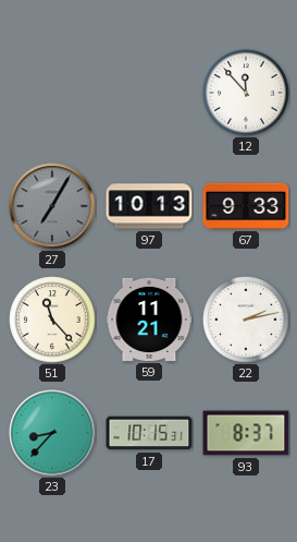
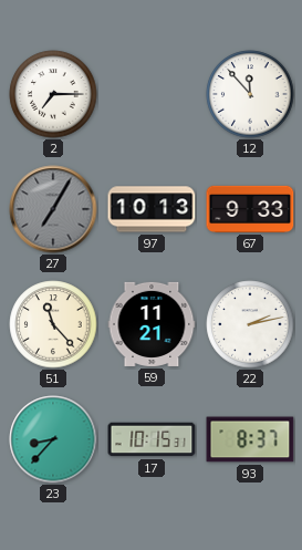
2: none -> 7:15 (53, 94)
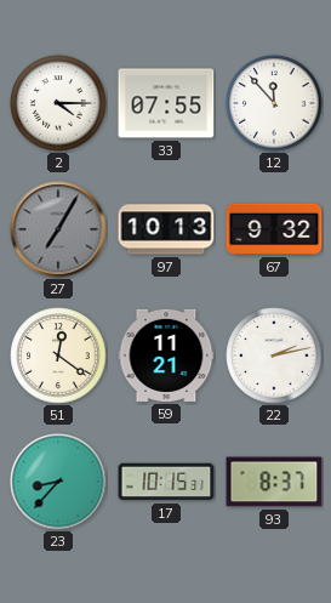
2: 7:15 -> 4:15 (58, 103)
33: none -> 07:55 (166, 103)
67: 9:33 -> 9:32 (274, 229)
51: 11:23 -> 12:21 (58, 355)
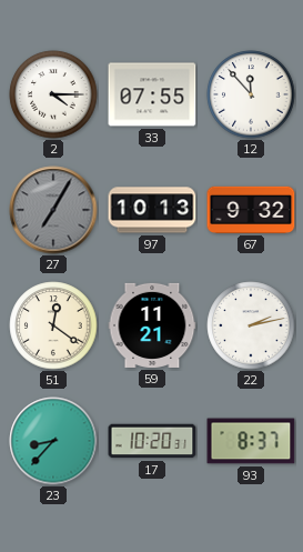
17: 10:15 -> 10:20 (152, 441)
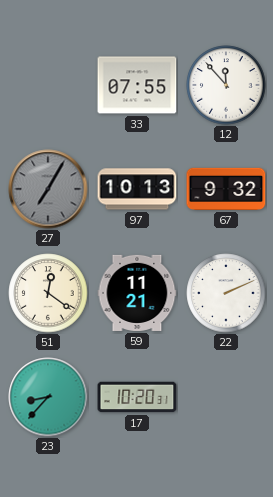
2: 4:15 -> none (53, 94)
22: 2:13 -> 2:11 (226, 293)
93: 8:37 -> none (251, 441)
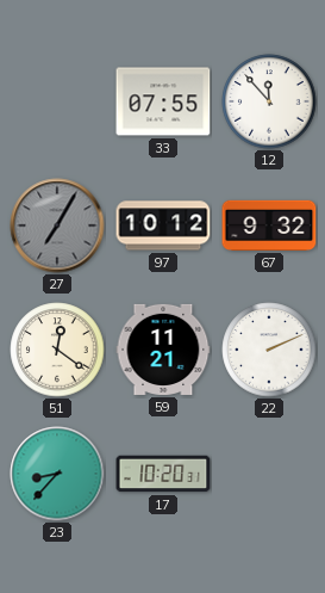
97: 10:13 -> 10:12 (163, 226)
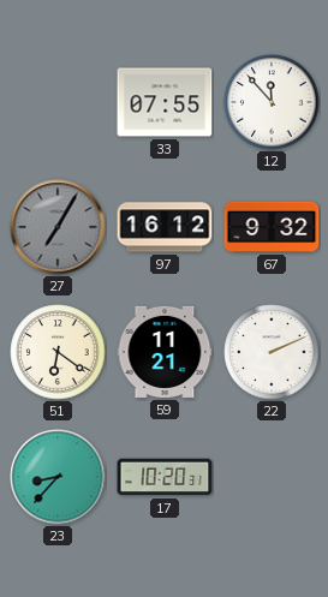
97: 10:12 -> 16:12 (165, 227)
51: 12:21 -> 6:21 (58, 352)
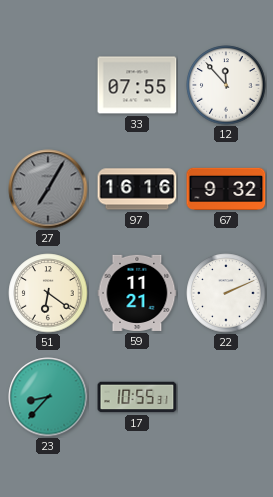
97: 16:12 -> 16:16 (137, 189)
17: 10:20 -> 10:55 (137, 397)
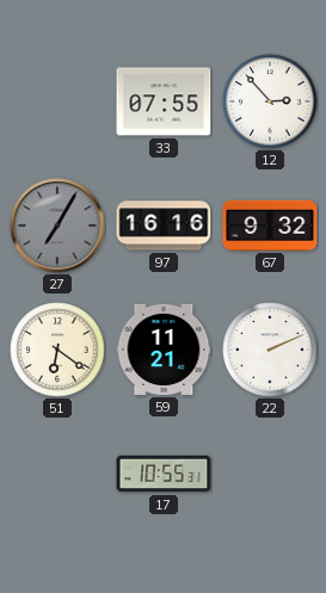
12: 11:53 -> 2:53 (270, 101)
23: 8:37 -> none (48, 397)
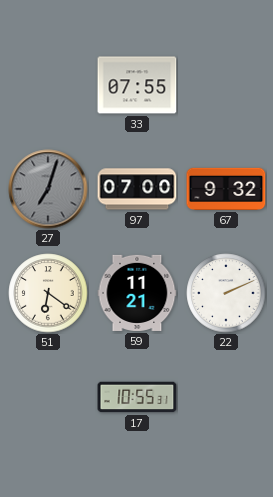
12: 2:53 -> none (270, 101)
27: 7:05 -> 7:03 (48, 189)
97: 16:16 -> 07:00 (137, 189)
